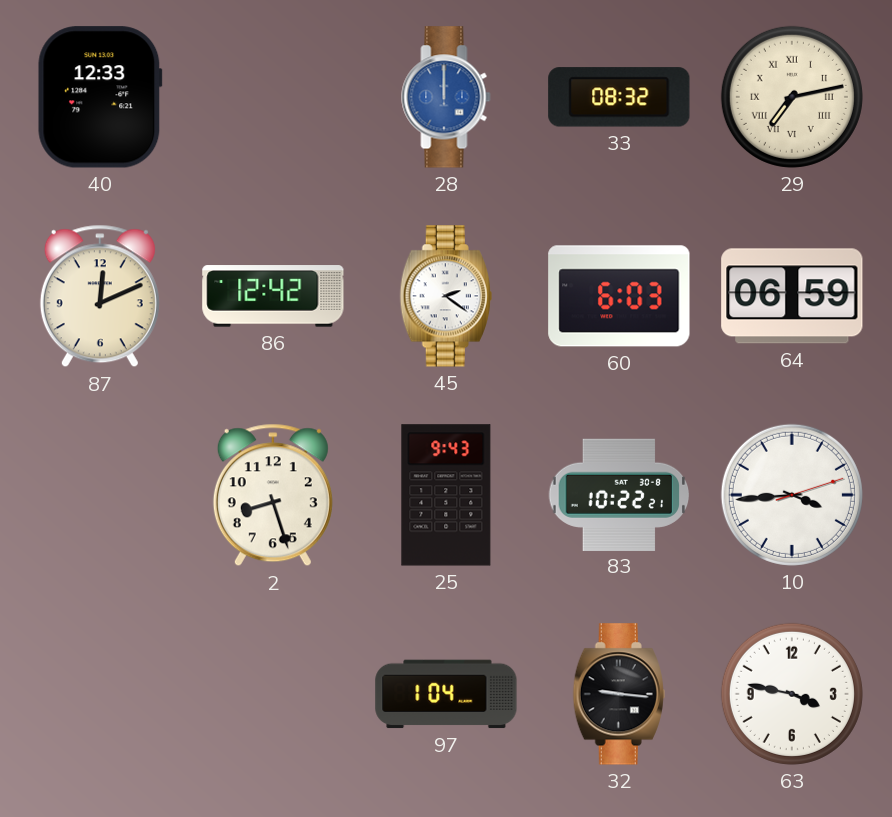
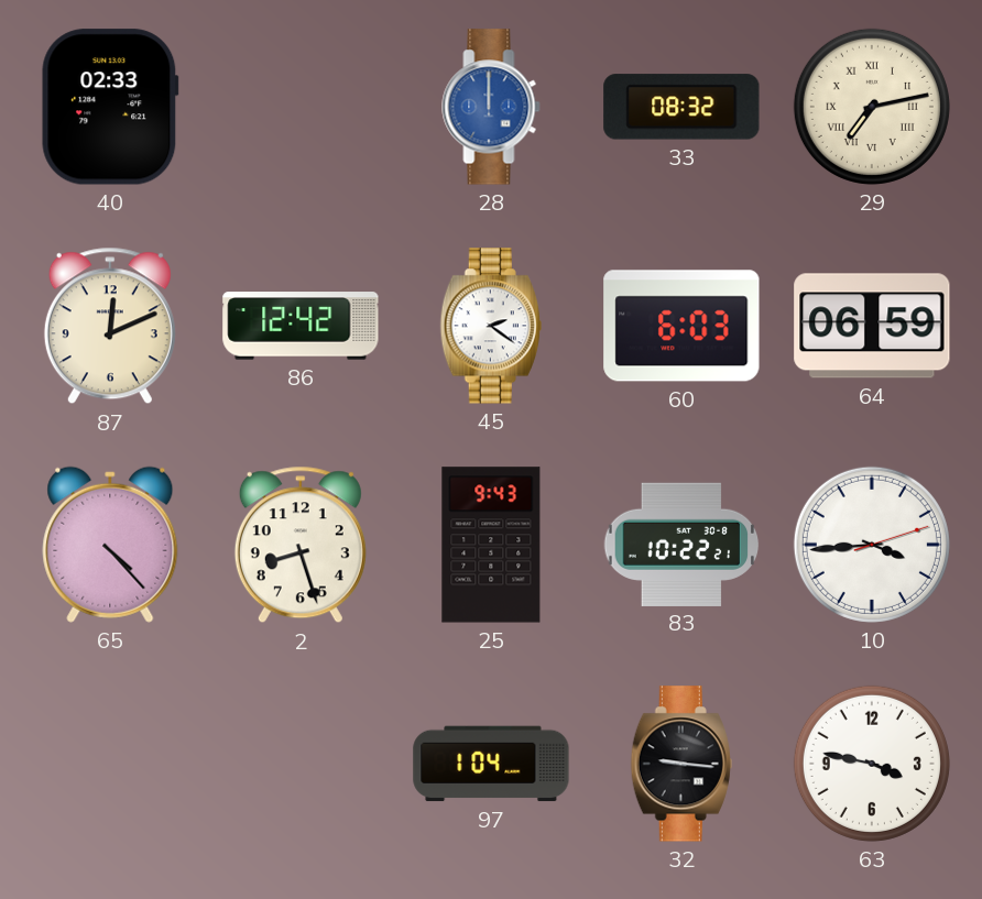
40: 12:33 -> 02:33 (110, 107)
65: none -> 4:23 (110, 545)
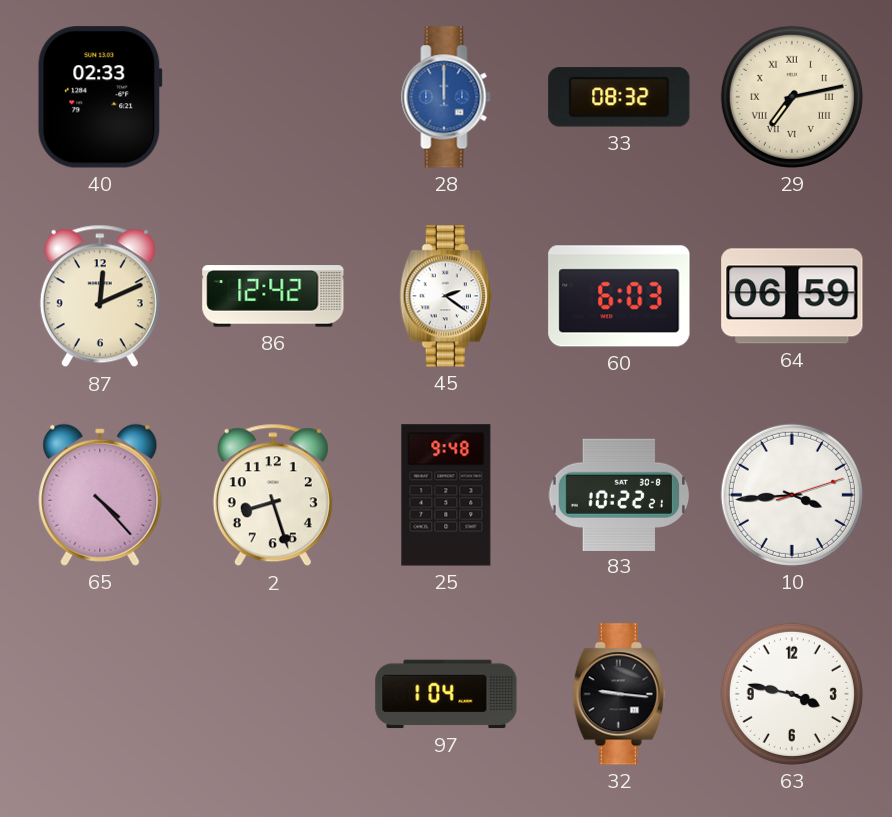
25: 9:43 -> 9:48 (446, 495)
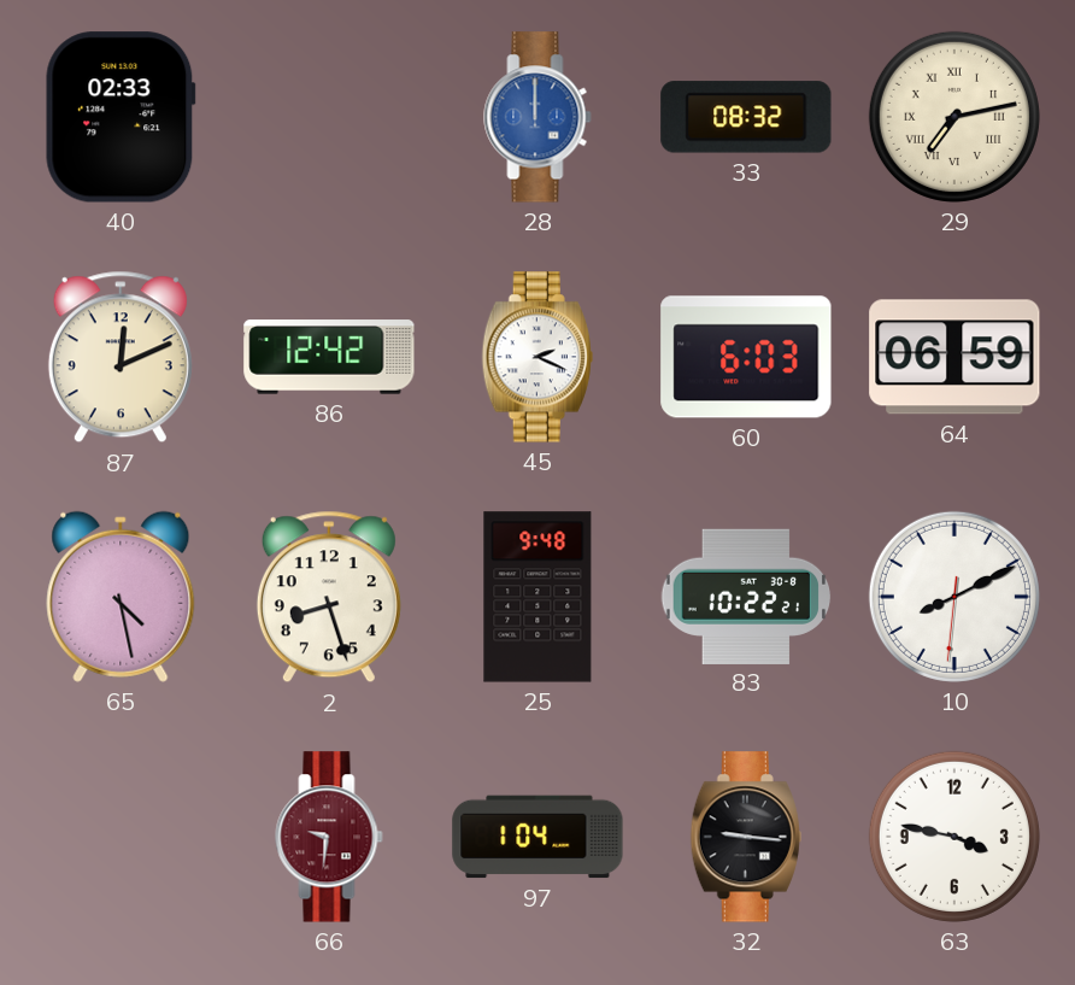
45: 2:21 -> 2:19 (537, 357)
65: 4:23 -> 4:28 (121, 597)
10: 3:44 -> 8:10 (954, 597)
66: none -> 9:31 (329, 837)
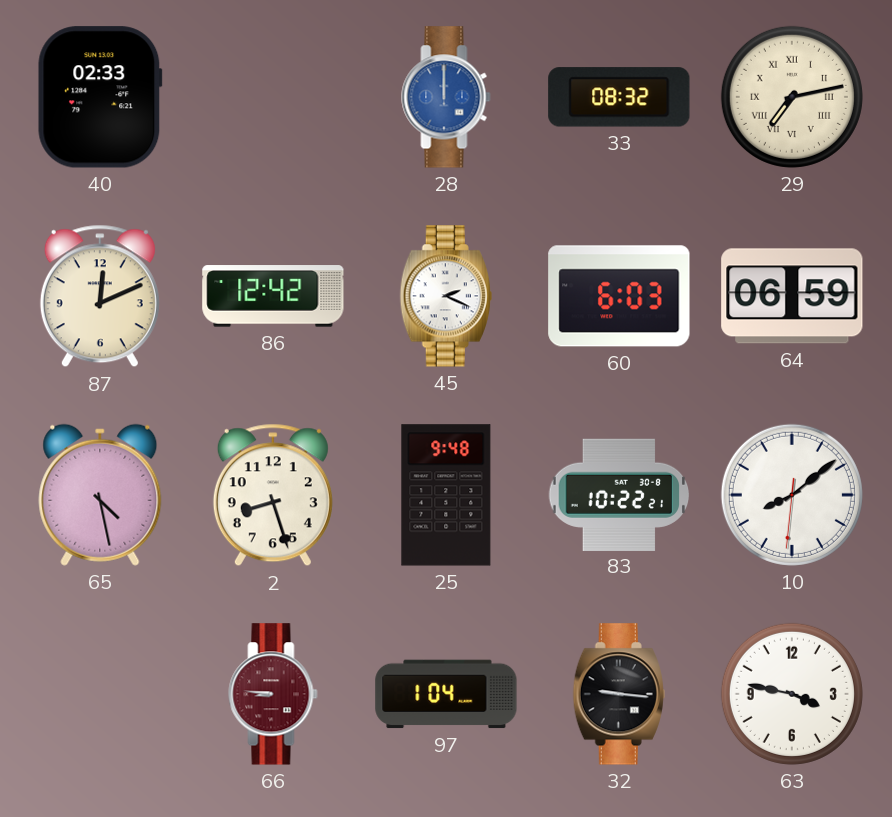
10: 8:10 -> 8:08 (792, 495)
66: 9:31 -> 8:46 (273, 694)
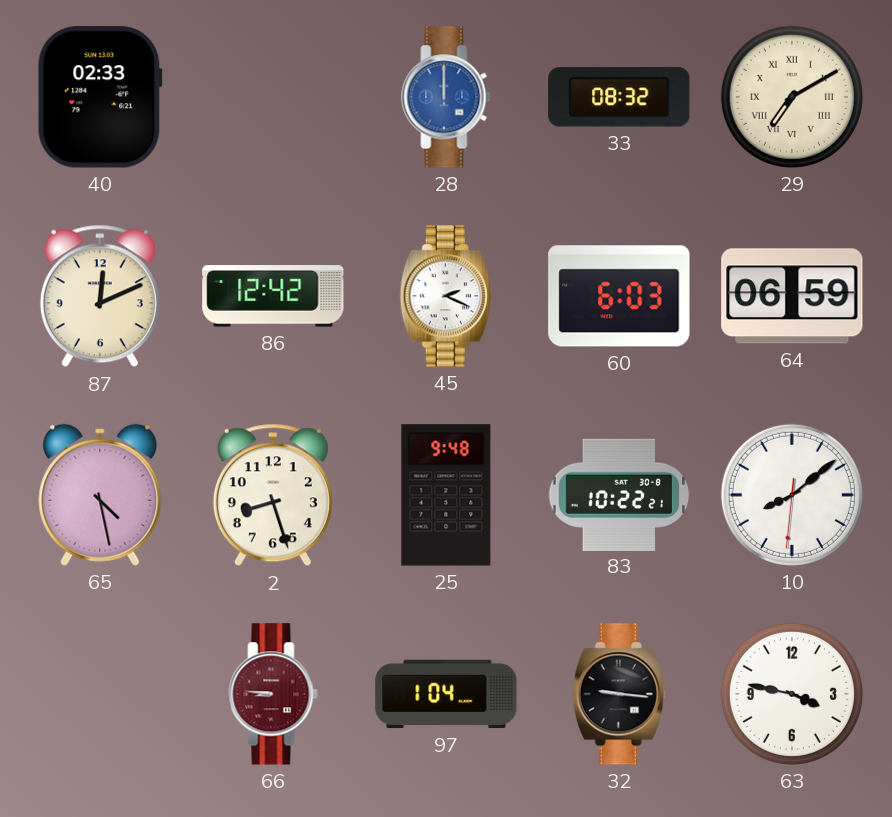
29: 7:13 -> 7:10 (792, 97)
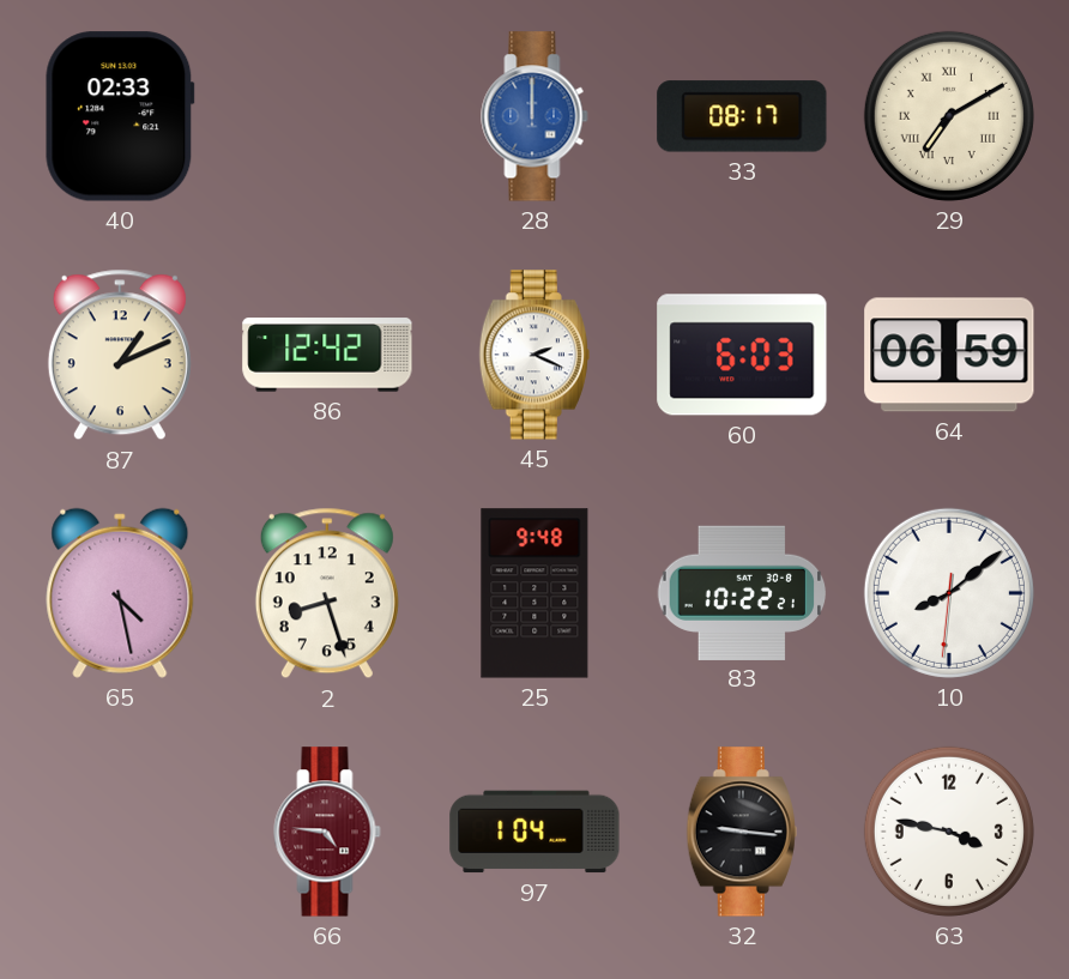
33: 08:32 -> 08:17 (742, 116)
87: 12:11 -> 1:11 (120, 355)
66: 8:46 -> 4:46 (327, 832)
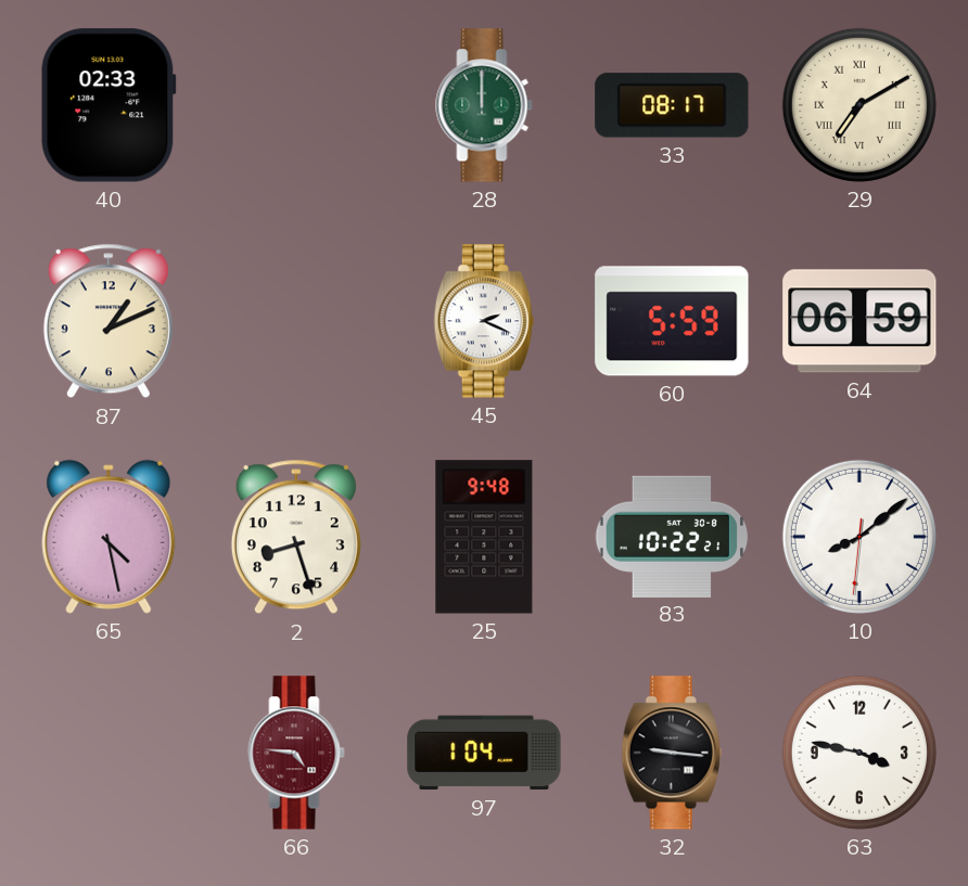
28 dial: blue -> green (484, 105)
86: 12:42 -> none (327, 355)
60: 6:03 -> 5:59 (672, 321)
